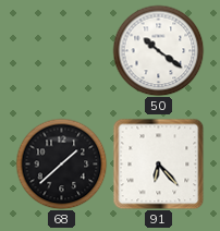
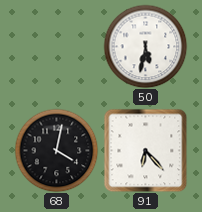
50: 10:21 -> 5:32 (145, 46)
68: 1:38 -> 4:02 (56, 150)
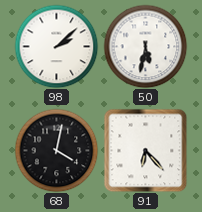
98: none -> 2:08 (56, 46)
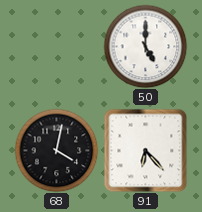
98: 2:08 -> none (56, 46)
50: 5:32 -> 5:00 (145, 46)
